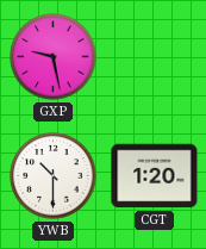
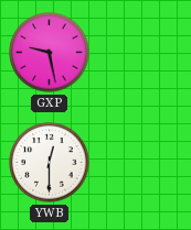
YWB: 10:30 -> 12:30 (50, 163)
CGT: 1:20 -> none (155, 176)
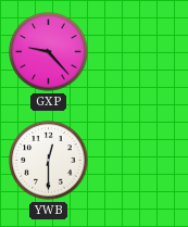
GXP: 9:28 -> 9:23 (49, 52)
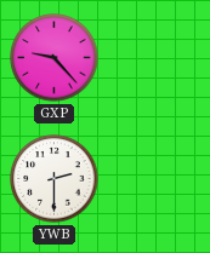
YWB: 12:30 -> 2:30 (55, 179)
